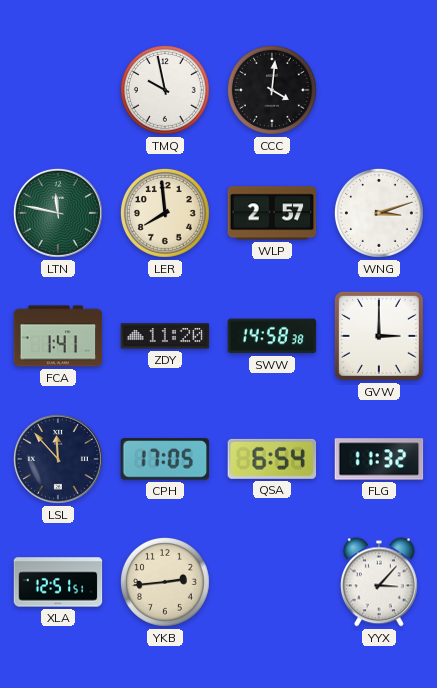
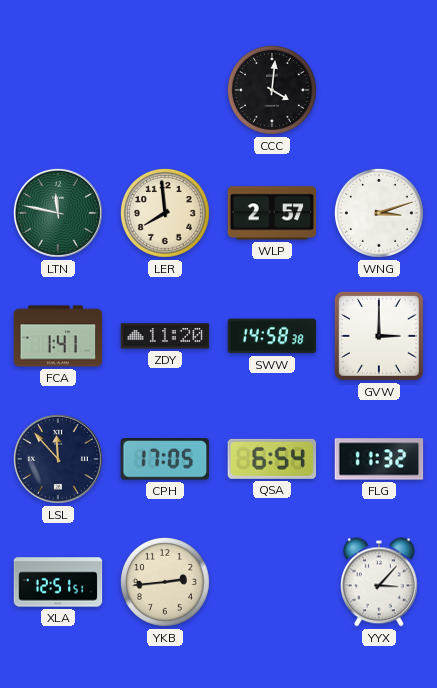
TMQ: 9:58 -> none (165, 90)
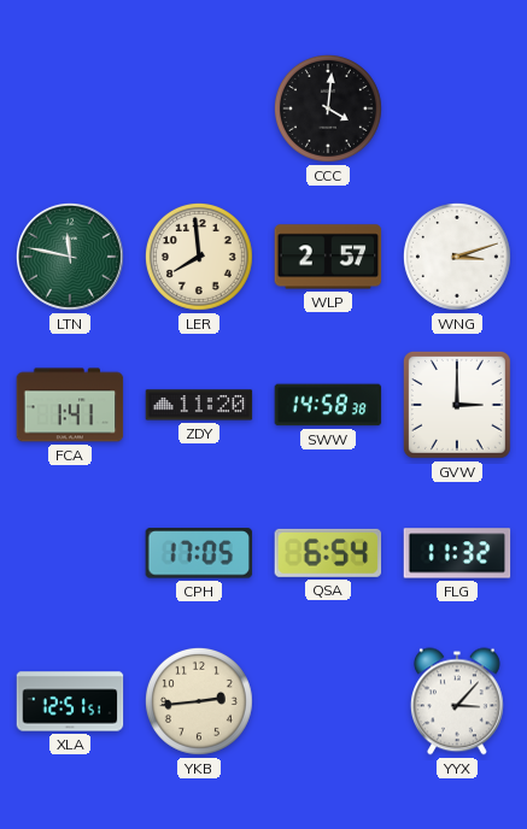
LSL: 11:53 -> none (58, 459)
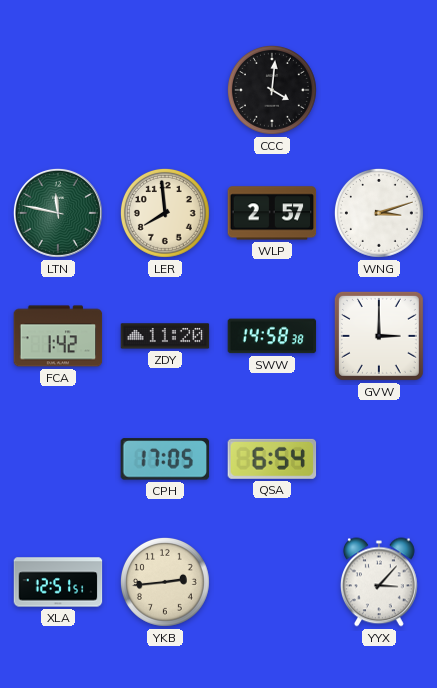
FCA: 1:41 -> 1:42 (58, 336)
FLG: 11:32 -> none (457, 553)
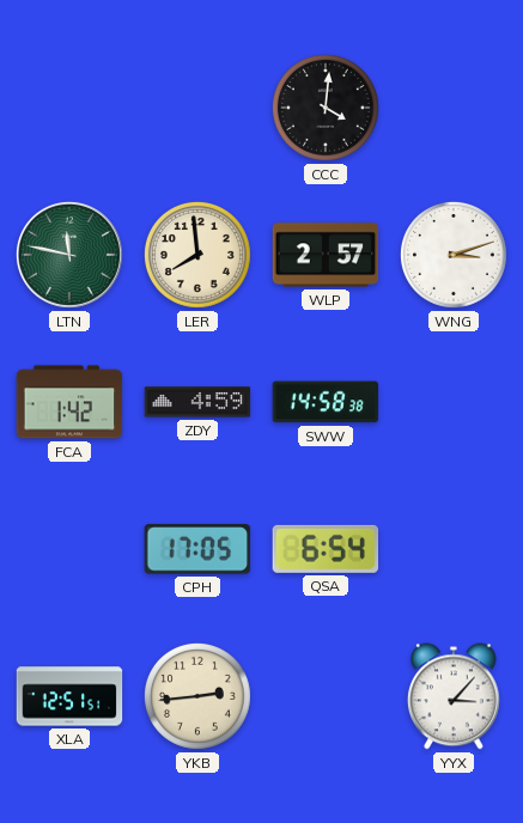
ZDY: 11:20 -> 4:59 (197, 402)
GVW: 3:00 -> none (379, 336)
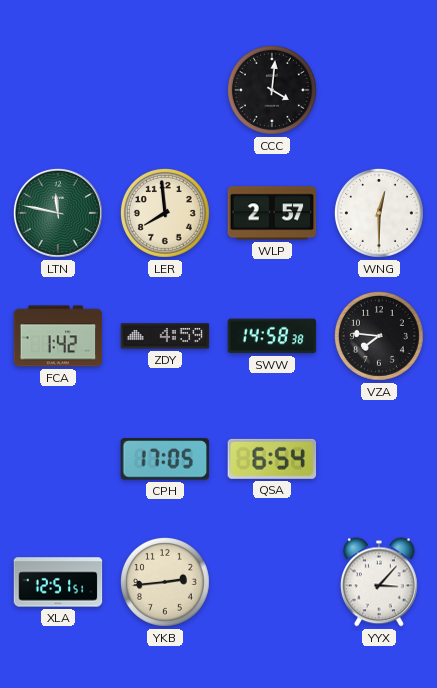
WNG: 3:12 -> 12:30 (379, 213)
VZA: none -> 7:46 (379, 336)
